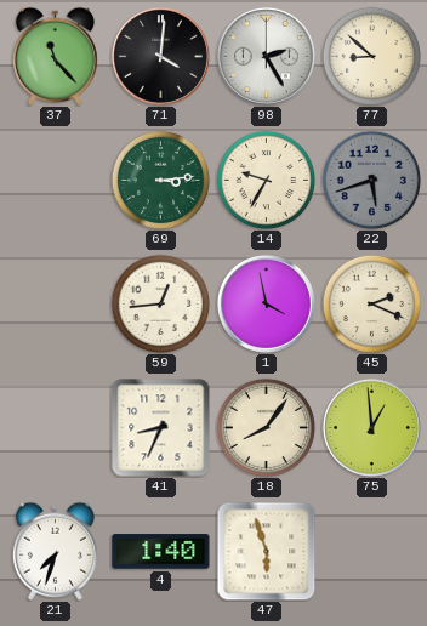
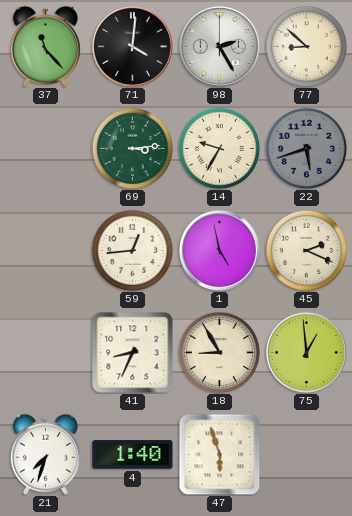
1: 3:58 -> 4:58 (219, 250)
18: 8:06 -> 8:55 (219, 352)
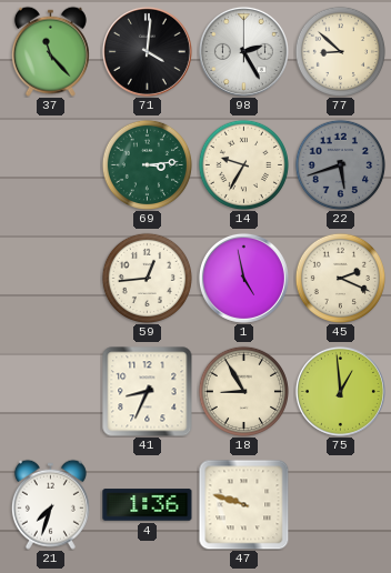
4: 1:40 -> 1:36 (148, 505)
47: 5:57 -> 9:48 (243, 504)
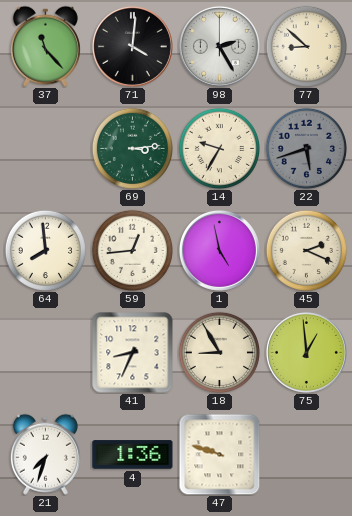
64: none -> 7:59 (45, 250)
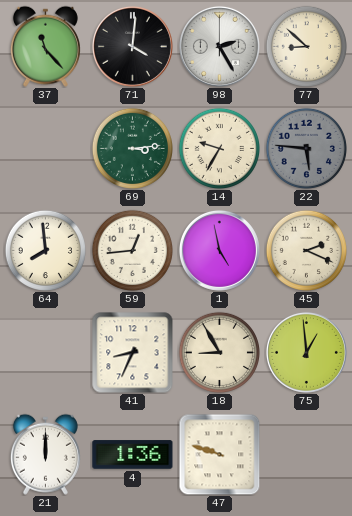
22: 5:42 -> 5:46 (306, 148)
21: 7:33 -> 12:00 (45, 454)
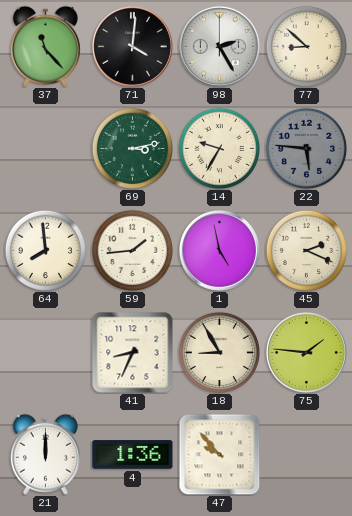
69: 3:14 -> 3:13 (132, 148)
59: 12:44 -> 1:44 (132, 250)
75: 12:59 -> 1:46 (306, 352)
47: 9:48 -> 9:53 (219, 454)
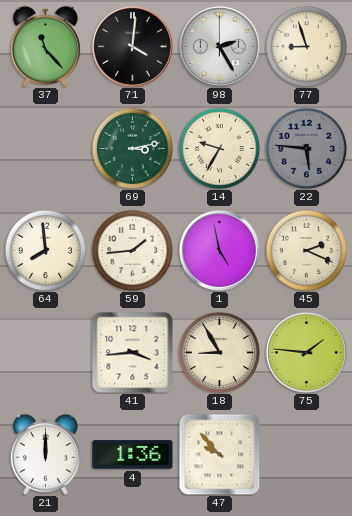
77: 8:52 -> 8:57 (306, 46)
41: 8:34 -> 3:44 (133, 353)
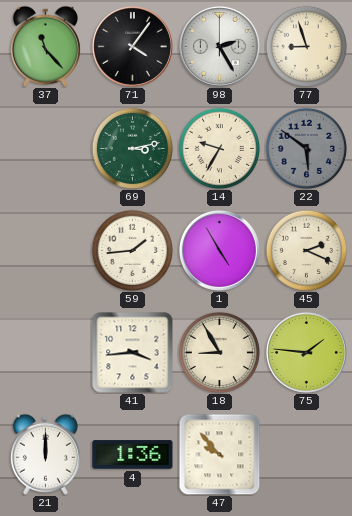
71: 4:01 -> 4:06 (132, 46)
22: 5:46 -> 5:51 (306, 148)
64: 7:59 -> none (45, 250)
1: 4:58 -> 4:55 (219, 250)
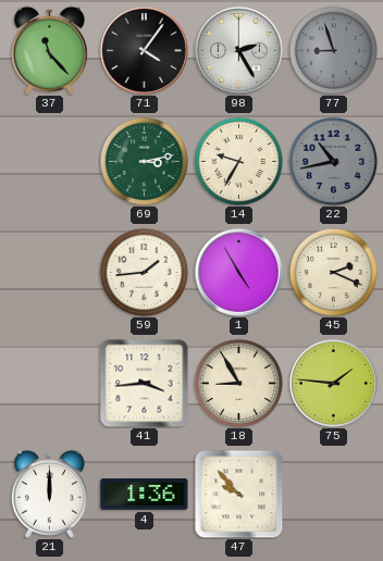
77 dial: cream -> grey (333, 50)
22: 5:51 -> 10:43 (333, 161)
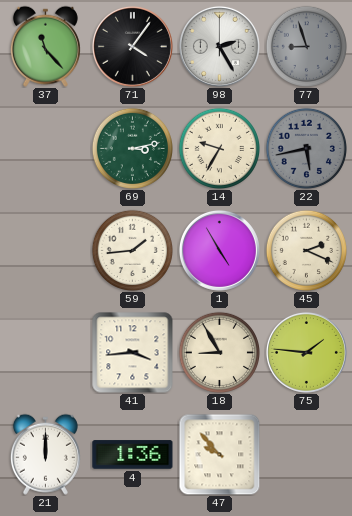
22: 10:43 -> 5:43 (306, 148)
